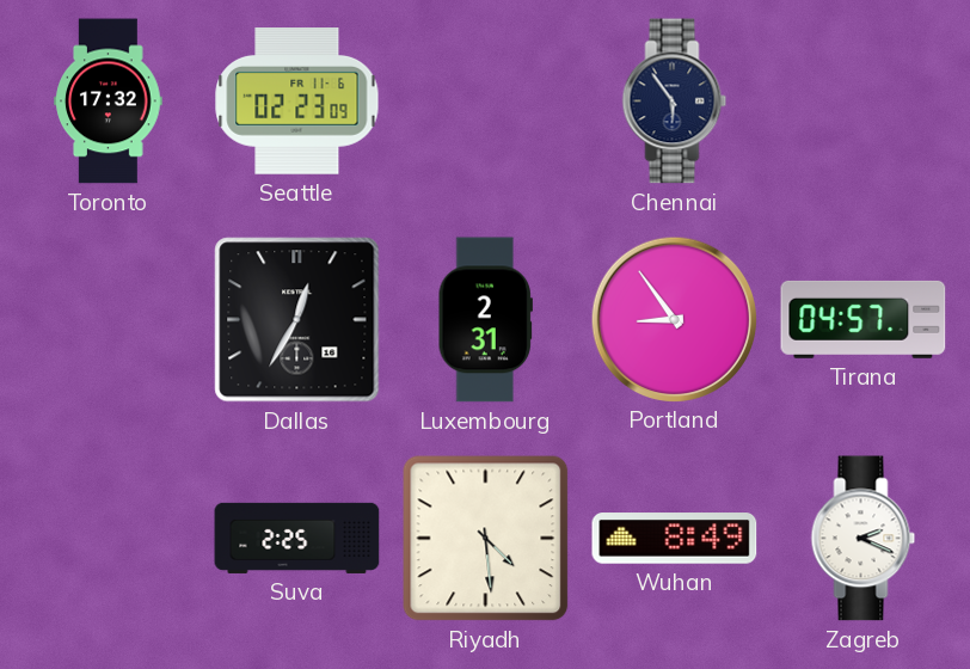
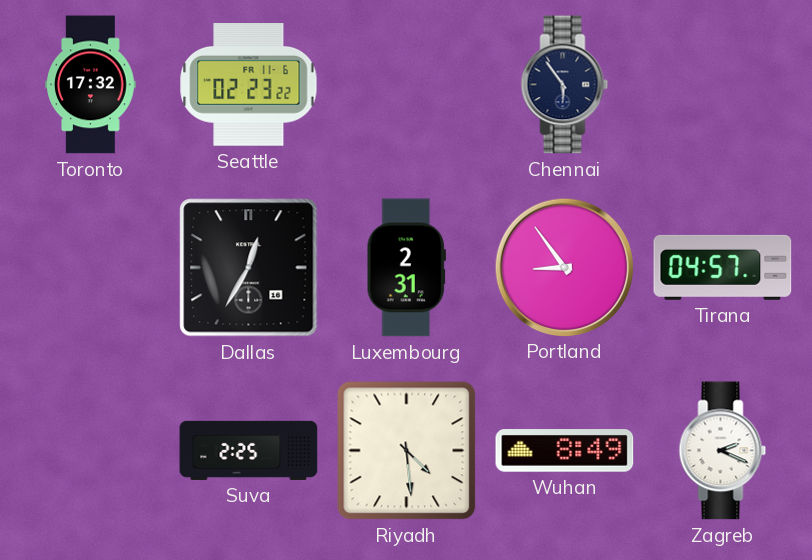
Seattle: 02:23:09 -> 02:23:22 (249, 85)
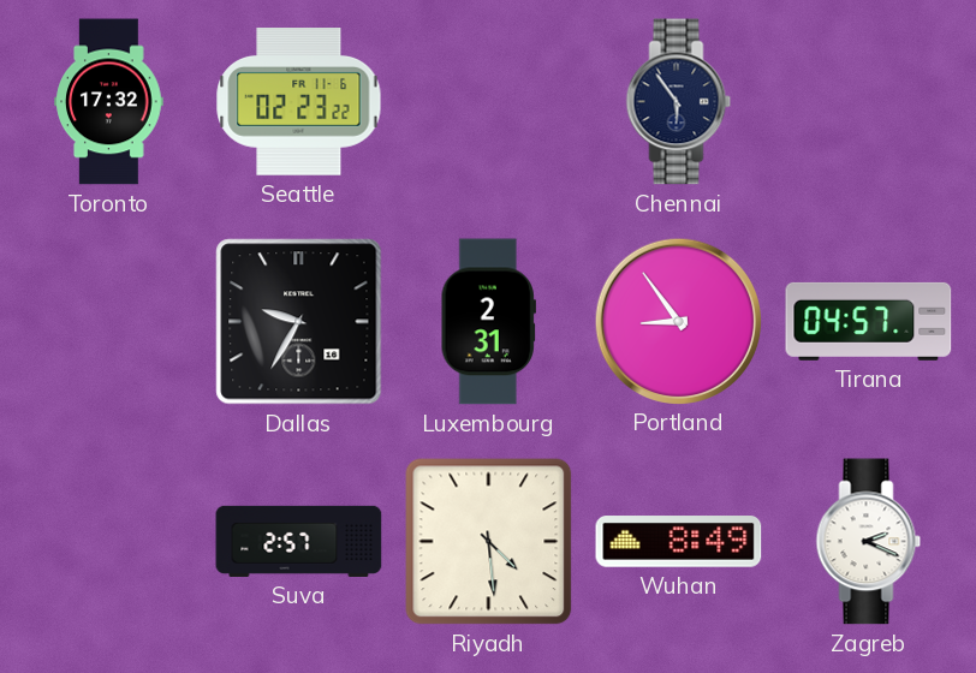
Dallas: 12:35 -> 9:35 (299, 322)
Suva: 2:25 -> 2:57 (299, 541)
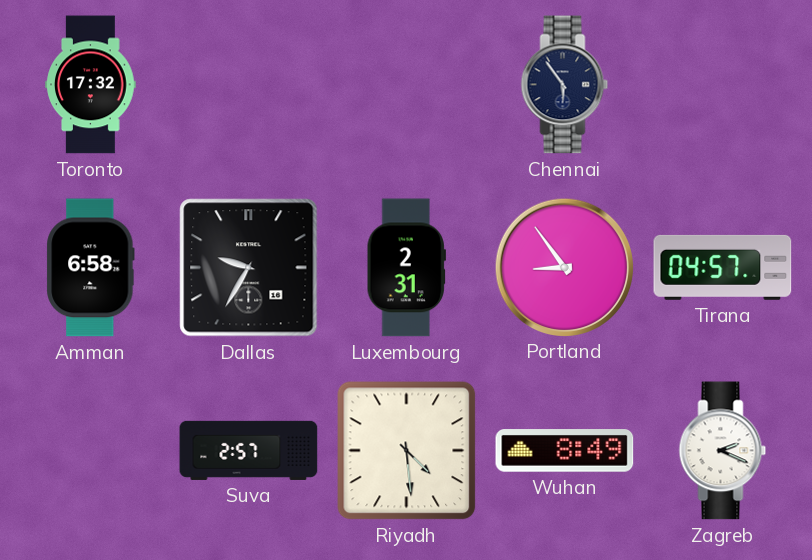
Seattle: 02:23 -> none (299, 102)
Amman: none -> 6:58 (91, 268)
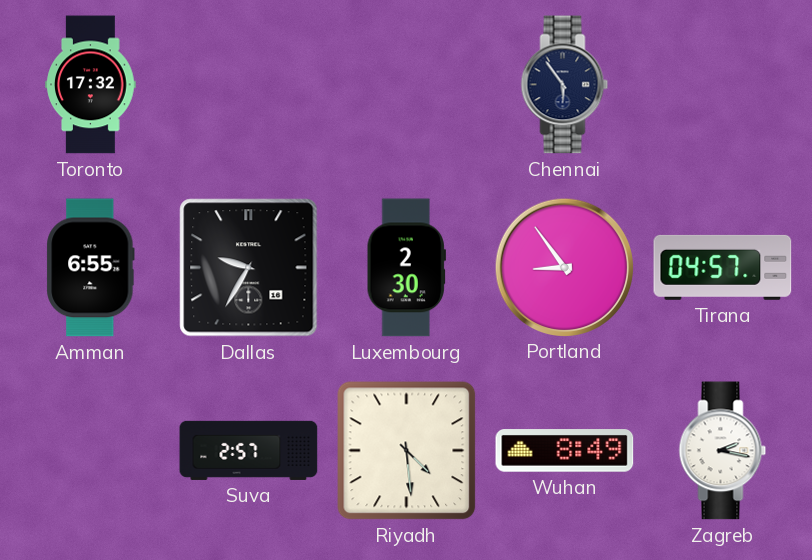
Amman: 6:58 -> 6:55 (91, 268)
Luxembourg: 2:31 -> 2:30 (406, 268)
Zagreb: 2:19 -> 2:17 (723, 451)
